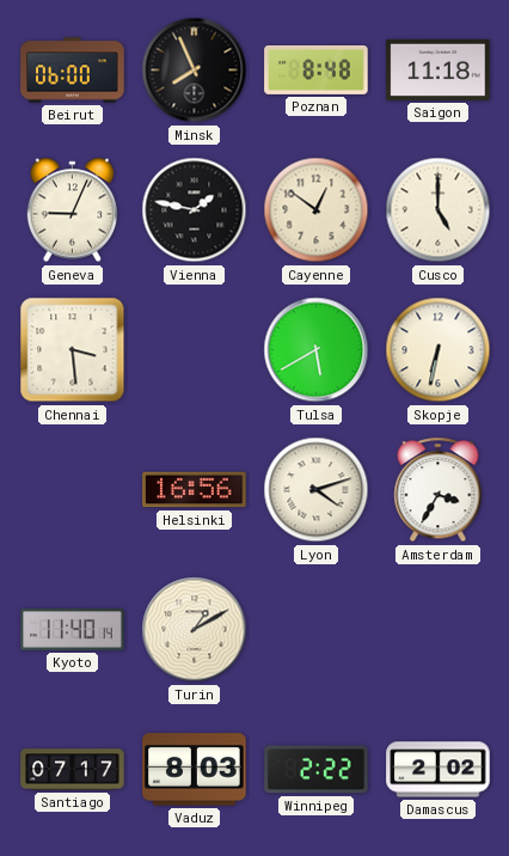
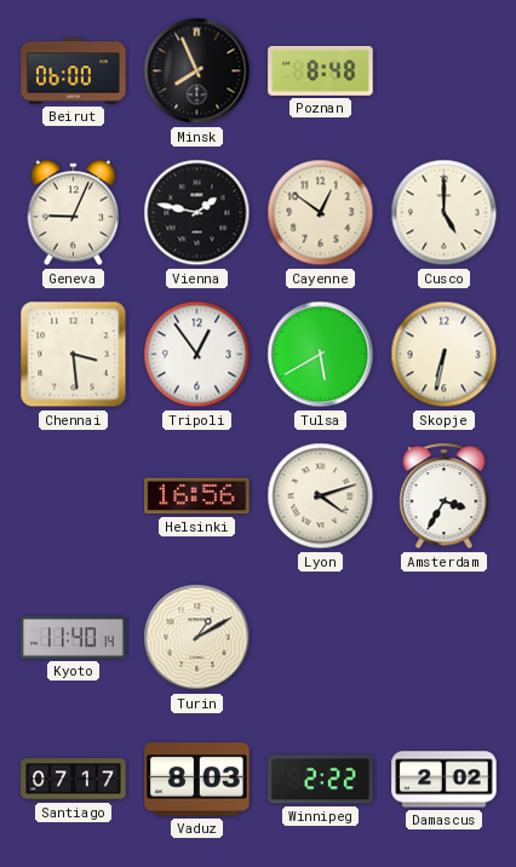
Saigon: 11:18 -> none (439, 69)
Tripoli: none -> 12:54 (197, 355)
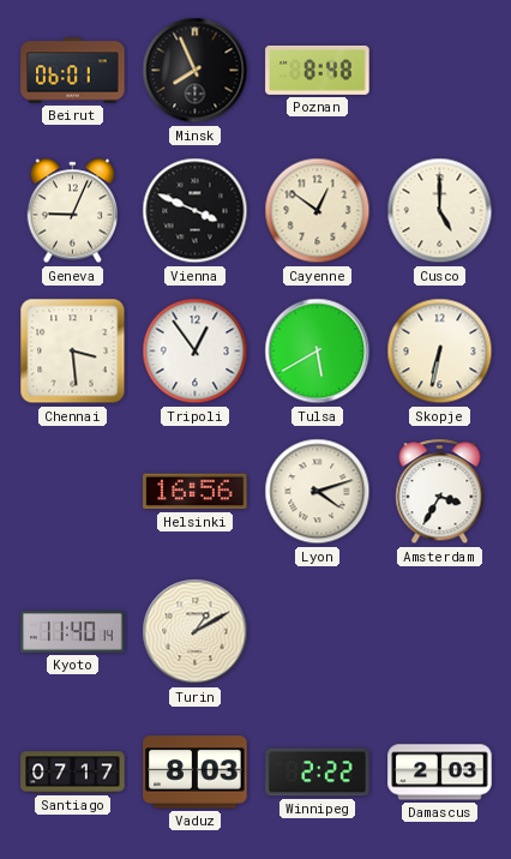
Beirut: 06:00 -> 06:01 (73, 71)
Vienna: 1:47 -> 3:49 (196, 211)
Damascus: 2:02 -> 2:03 (440, 773)
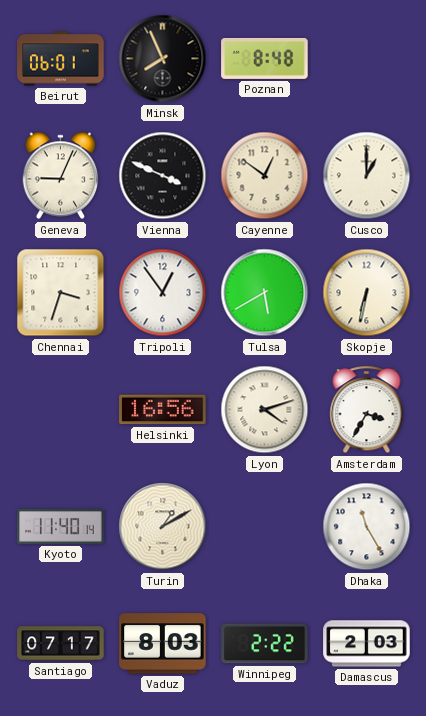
Cusco: 5:00 -> 1:00 (367, 176)
Chennai: 3:29 -> 3:33 (61, 293)
Dhaka: none -> 11:25 (367, 527)
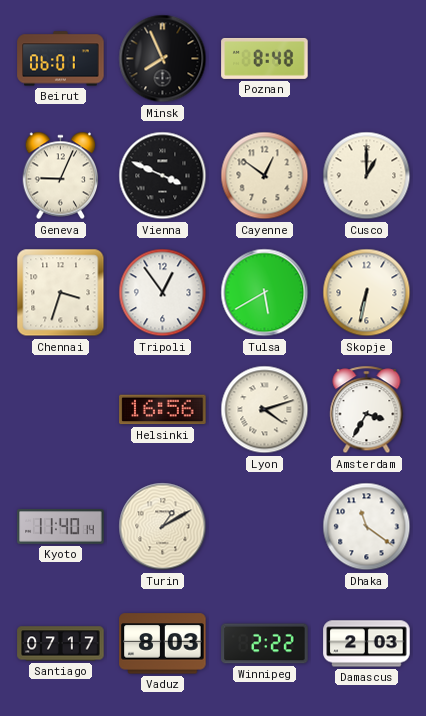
Dhaka: 11:25 -> 11:21 (367, 527)
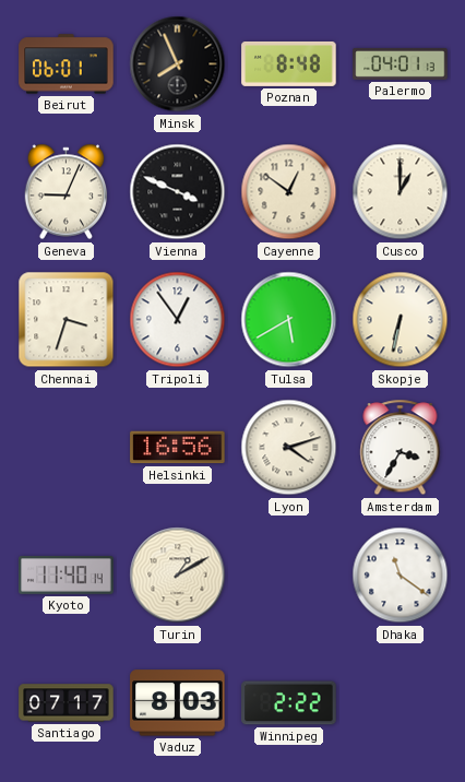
Palermo: none -> 04:01 (401, 63)
Damascus: 2:03 -> none (367, 644)
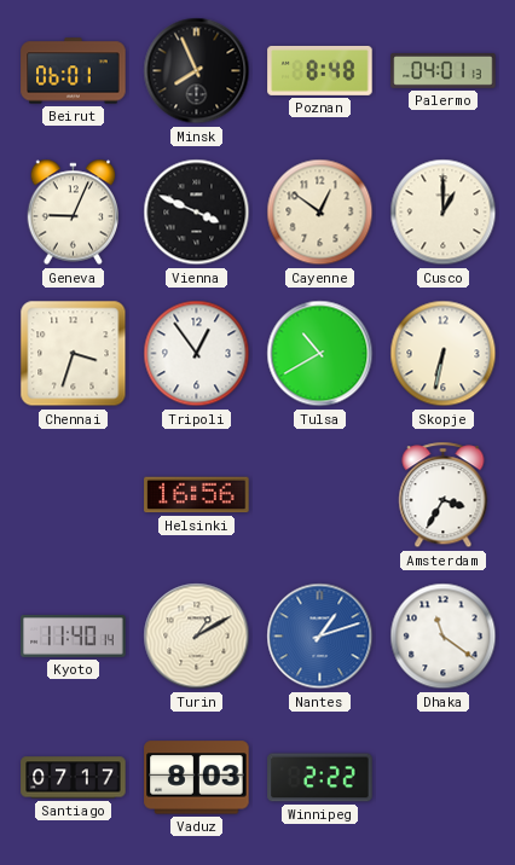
Tulsa: 5:40 -> 10:40 (320, 354)
Lyon: 4:12 -> none (289, 448)
Nantes: none -> 1:12 (320, 637)
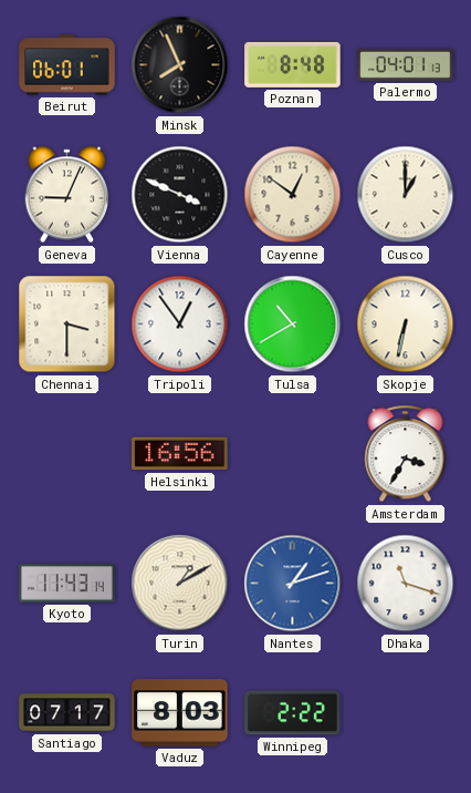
Chennai: 3:33 -> 3:30 (67, 325)
Kyoto: 11:40 -> 11:43 (67, 584)
Dhaka: 11:21 -> 11:18 (406, 584)
